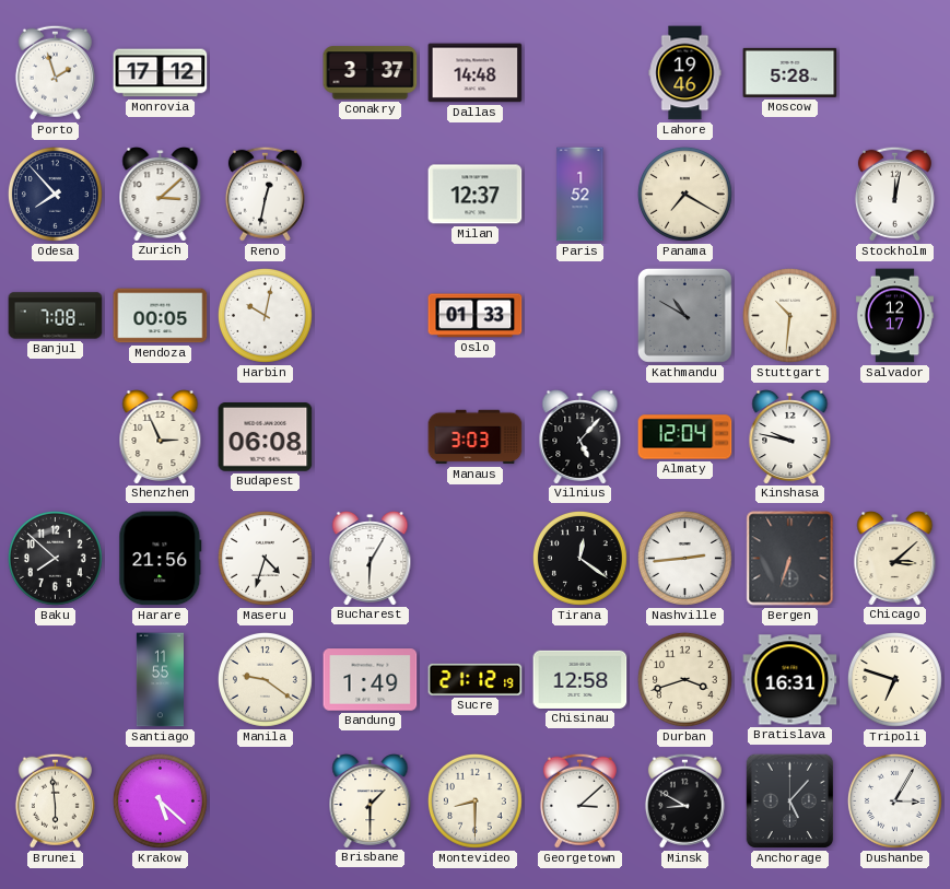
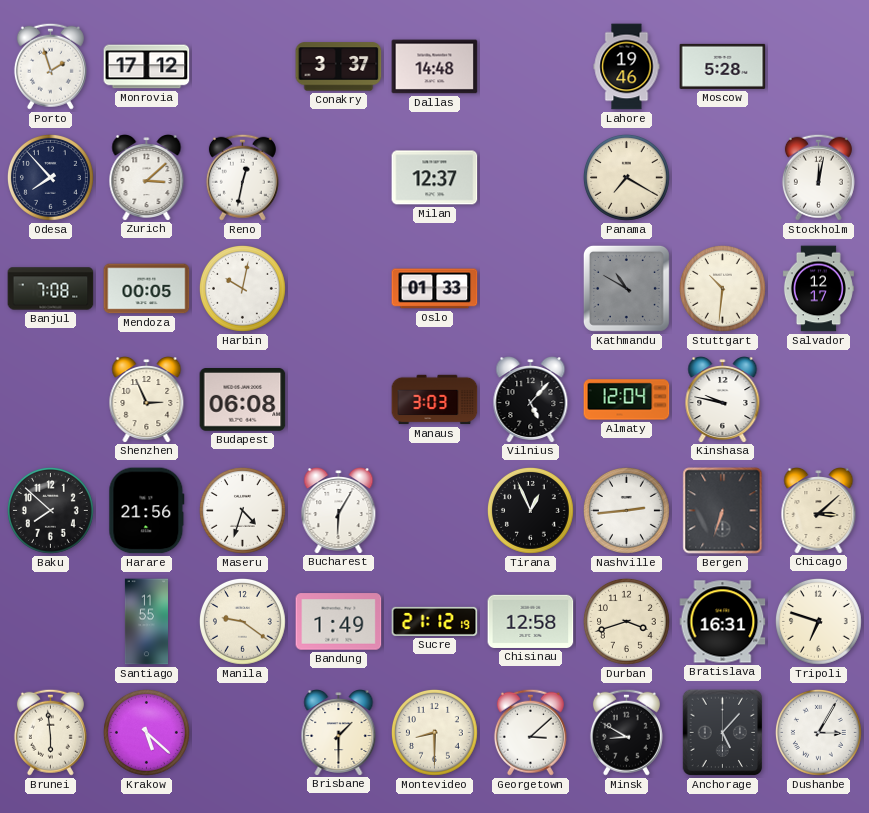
Paris: 1:52 -> none (580, 195)
Tirana: 12:21 -> 12:56 (530, 510)
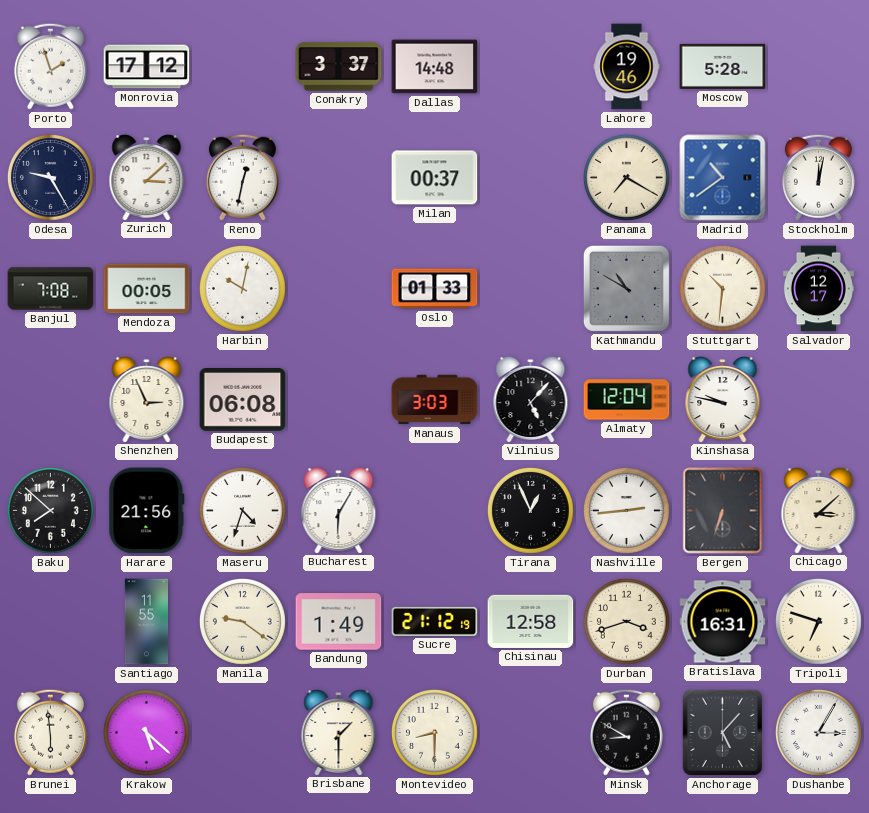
Odesa: 7:53 -> 9:25 (50, 177)
Milan: 12:37 -> 00:37 (435, 178)
Madrid: none -> 10:39 (723, 178)
Georgetown: 3:08 -> none (530, 732)
